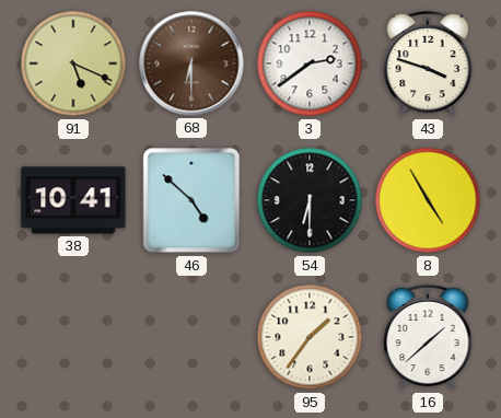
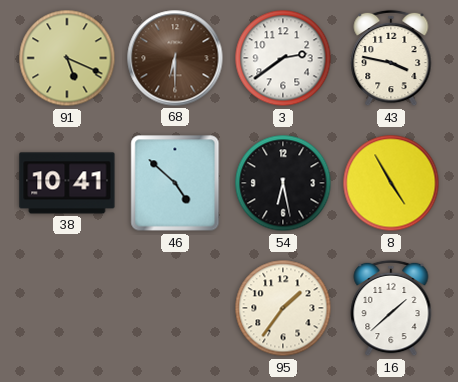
43: 3:48 -> 3:47 (391, 58)
54: 6:30 -> 6:28 (283, 183)
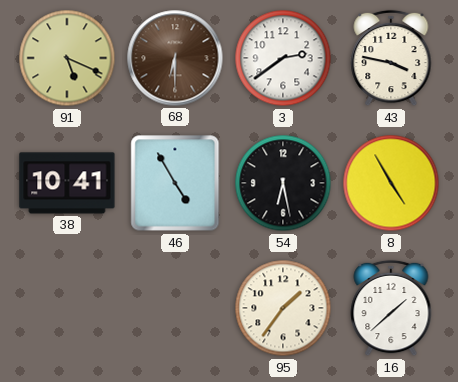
46: 4:52 -> 4:55 (175, 183)
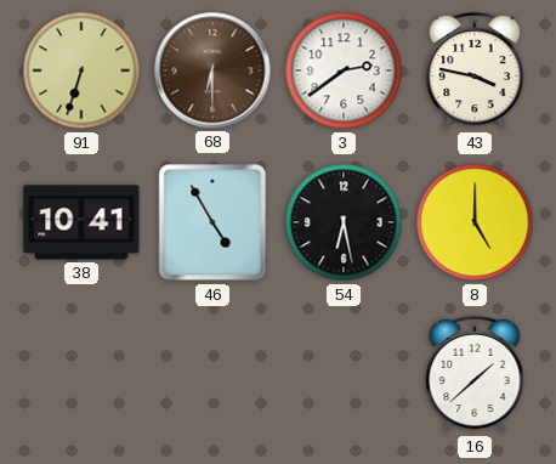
91: 5:19 -> 6:33 (81, 70)
8: 4:55 -> 5:00 (475, 222)
95: 1:36 -> none (283, 308)
